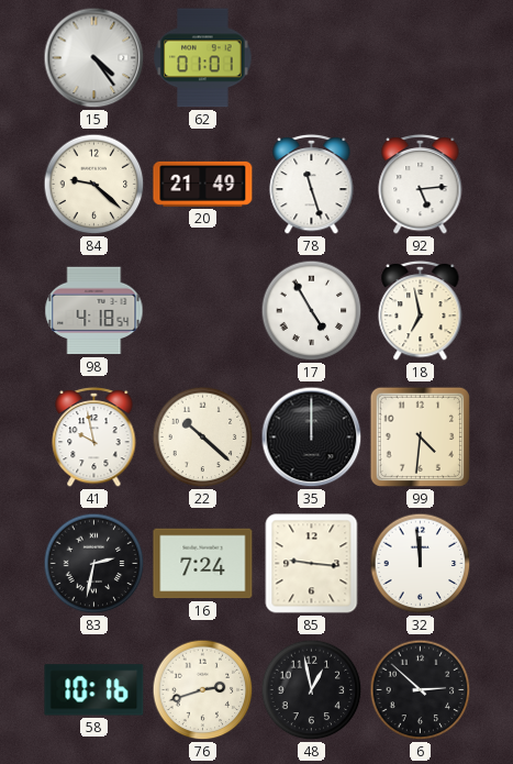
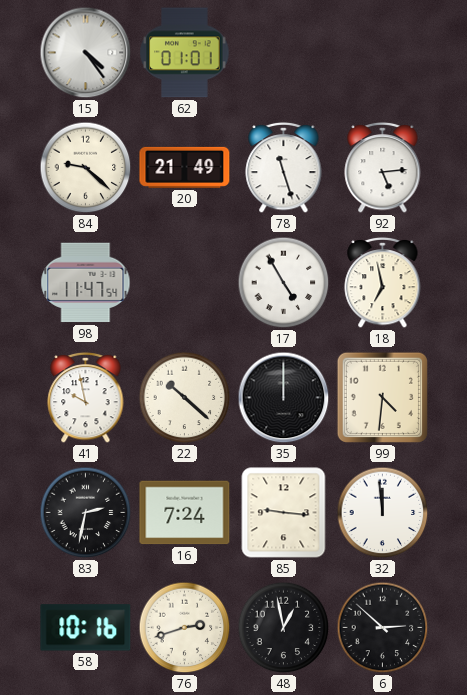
98: 4:18 -> 11:47 (86, 283)
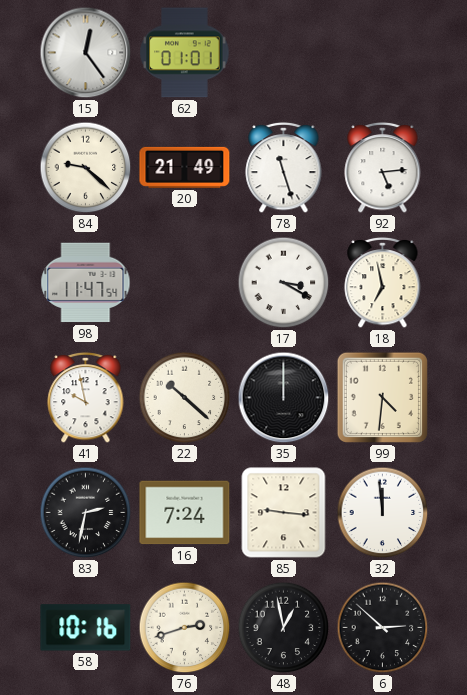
15: 4:24 -> 12:24 (86, 53)
17: 4:55 -> 3:20 (284, 283)
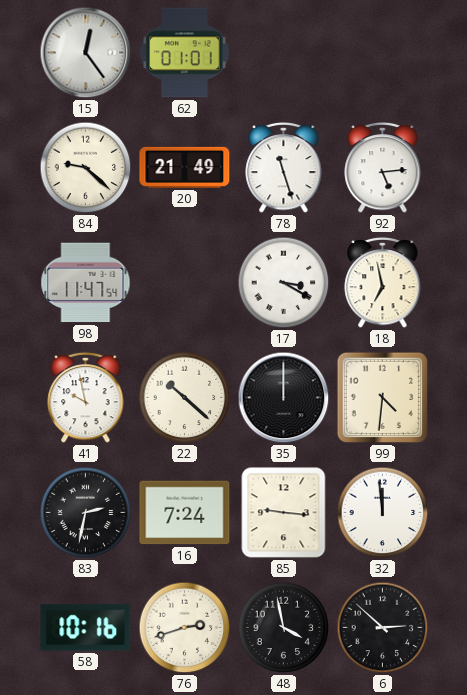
48: 12:58 -> 3:58 (284, 628)
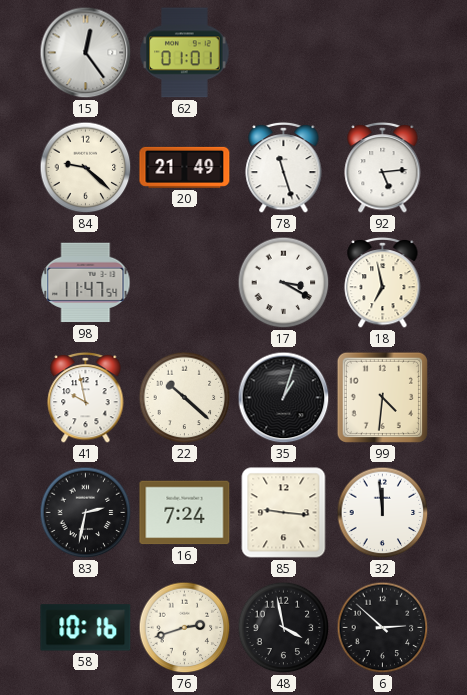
35: 12:00 -> 1:03 (284, 398)
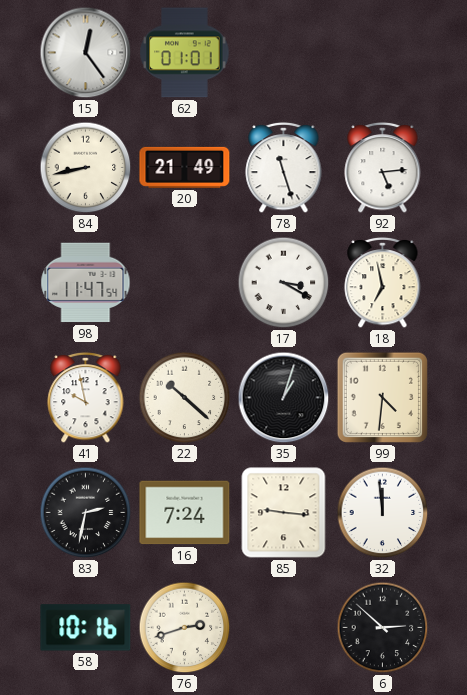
84: 9:22 -> 8:43 (86, 168)
48: 3:58 -> none (284, 628)
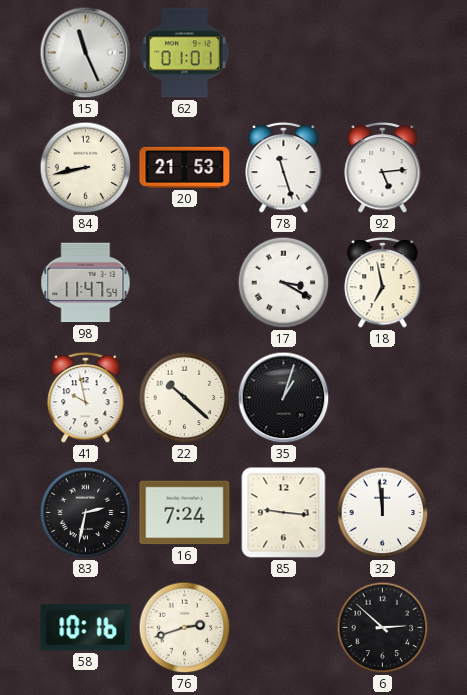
15: 12:24 -> 11:26 (86, 53)
20: 21:49 -> 21:53 (185, 167)
99: 4:31 -> none (382, 397)
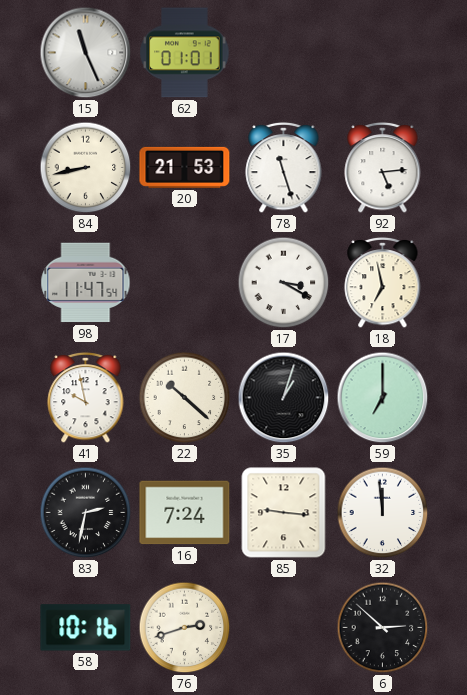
59: none -> 7:00 (383, 398)
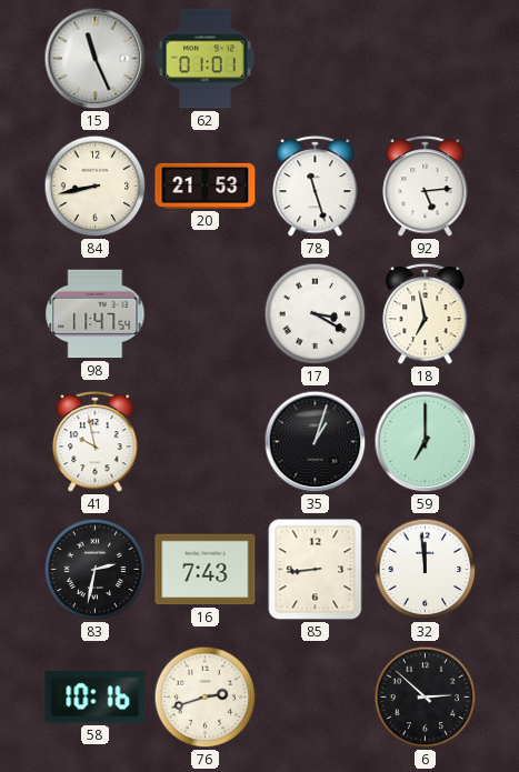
22: 10:22 -> none (185, 398)
16: 7:24 -> 7:43 (206, 570)
85: 9:16 -> 8:44 (316, 570)
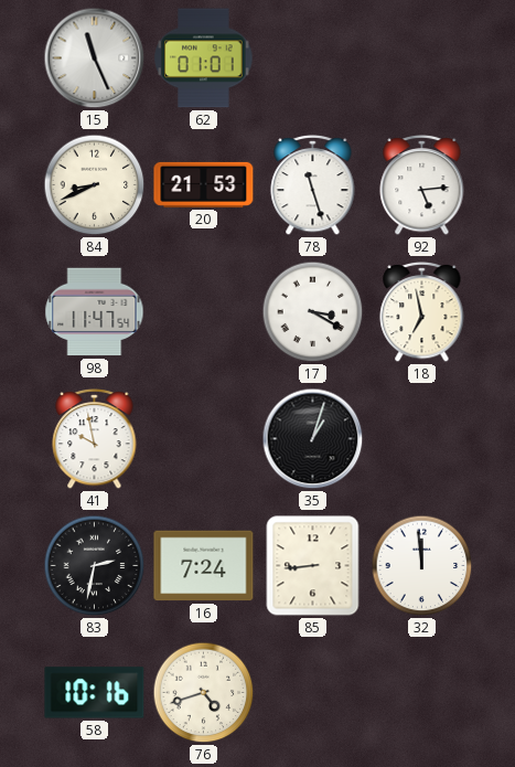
84: 8:43 -> 8:41 (95, 185)
59: 7:00 -> none (426, 442)
16: 7:43 -> 7:24 (204, 566)
76: 2:42 -> 4:42 (204, 693)
6: 2:52 -> none (426, 698)
